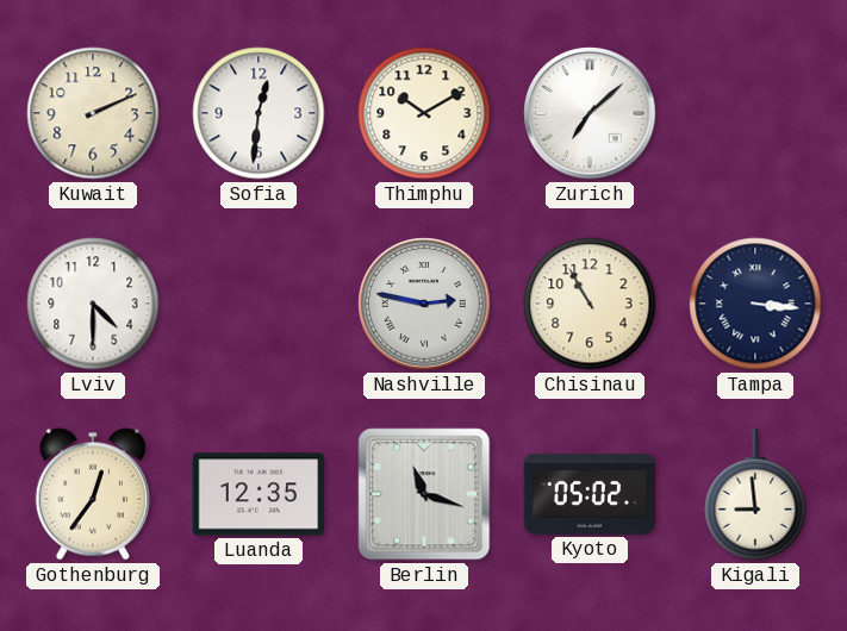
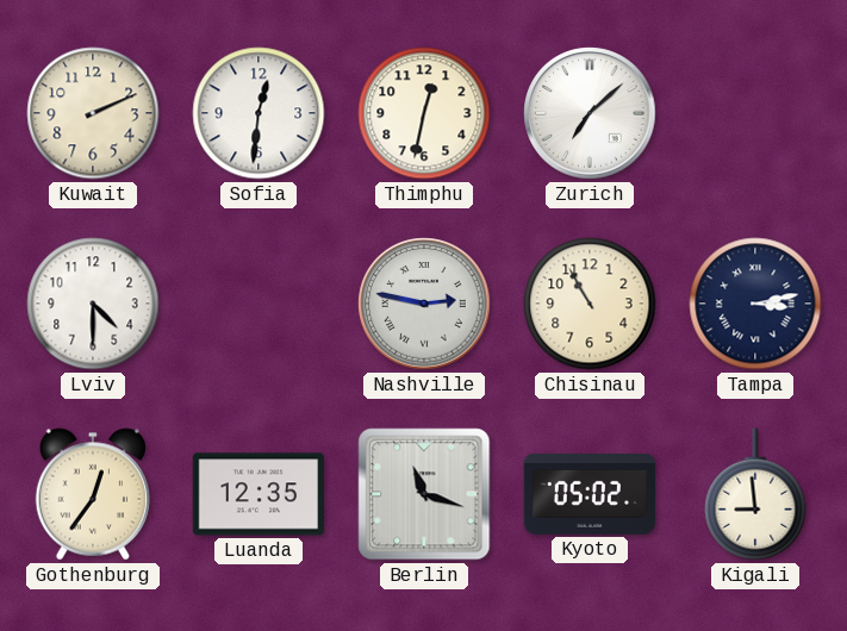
Thimphu: 10:10 -> 12:32 (424, 113)
Tampa: 3:16 -> 3:13 (755, 304)
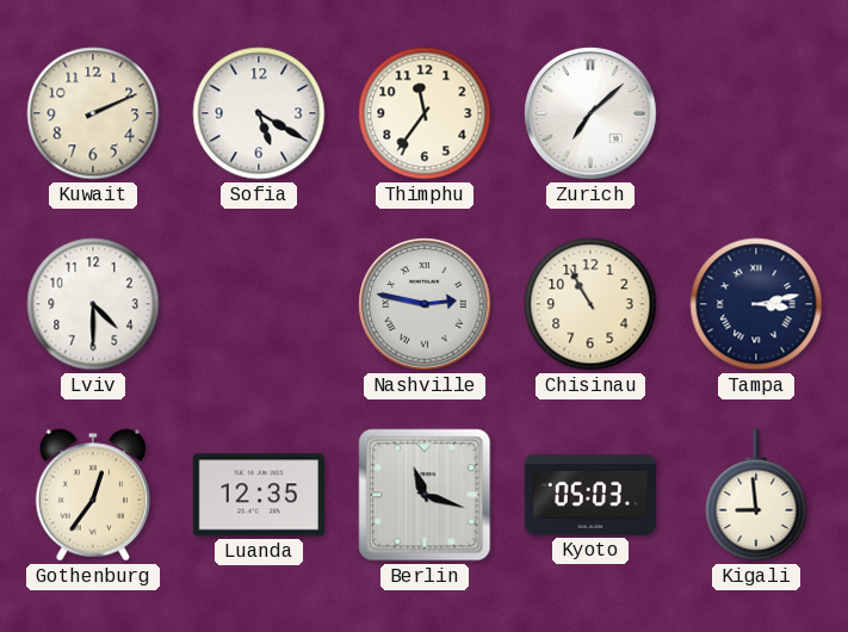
Sofia: 12:31 -> 5:20 (259, 113)
Thimphu: 12:32 -> 11:36 (425, 113)
Kyoto: 05:02 -> 05:03 (590, 495)
